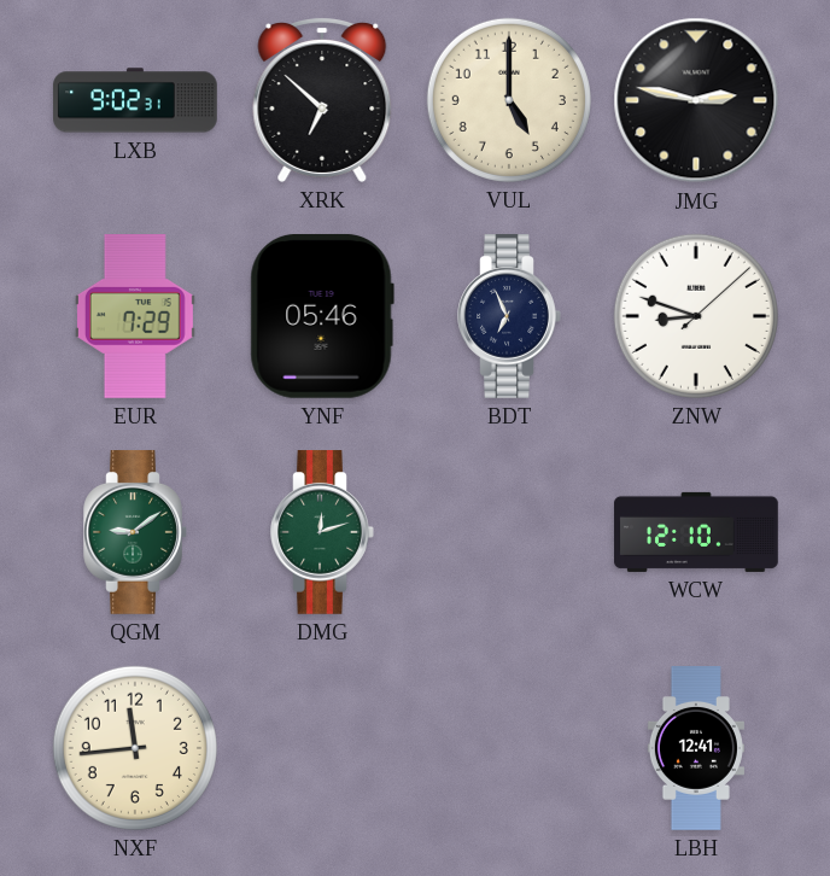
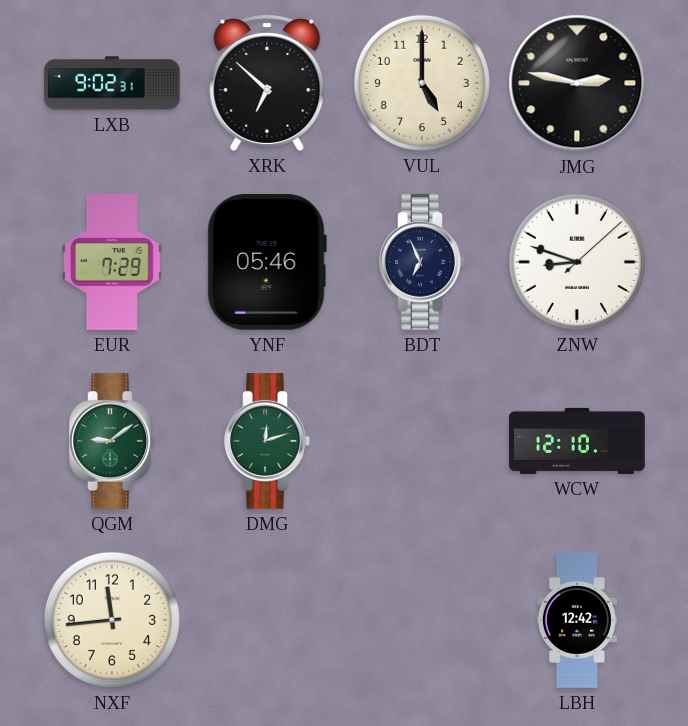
LBH: 12:41 -> 12:42 (577, 620)
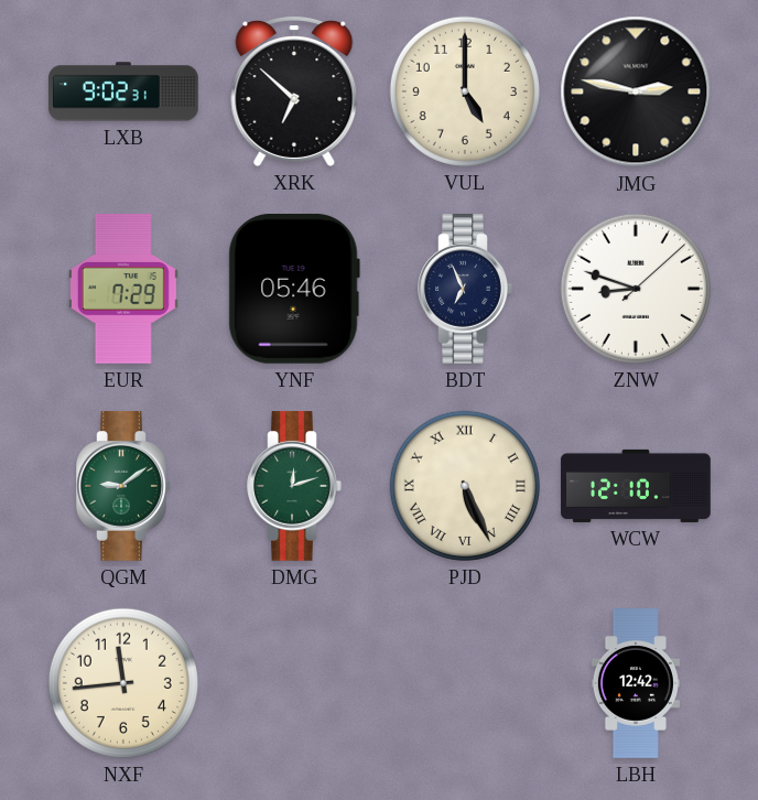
PJD: none -> 5:26 (465, 486)
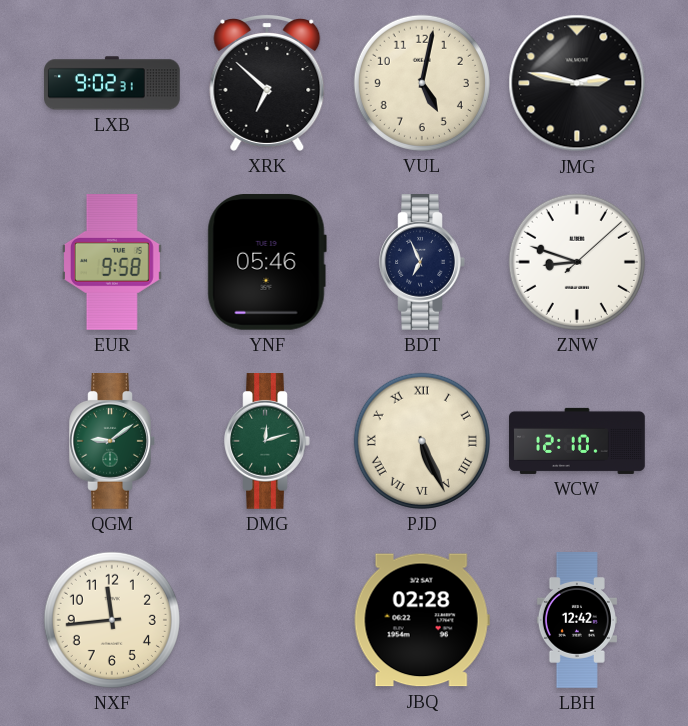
VUL: 5:00 -> 5:02 (422, 83)
EUR: 7:29 -> 9:58 (112, 263)
JBQ: none -> 02:28 (422, 620)
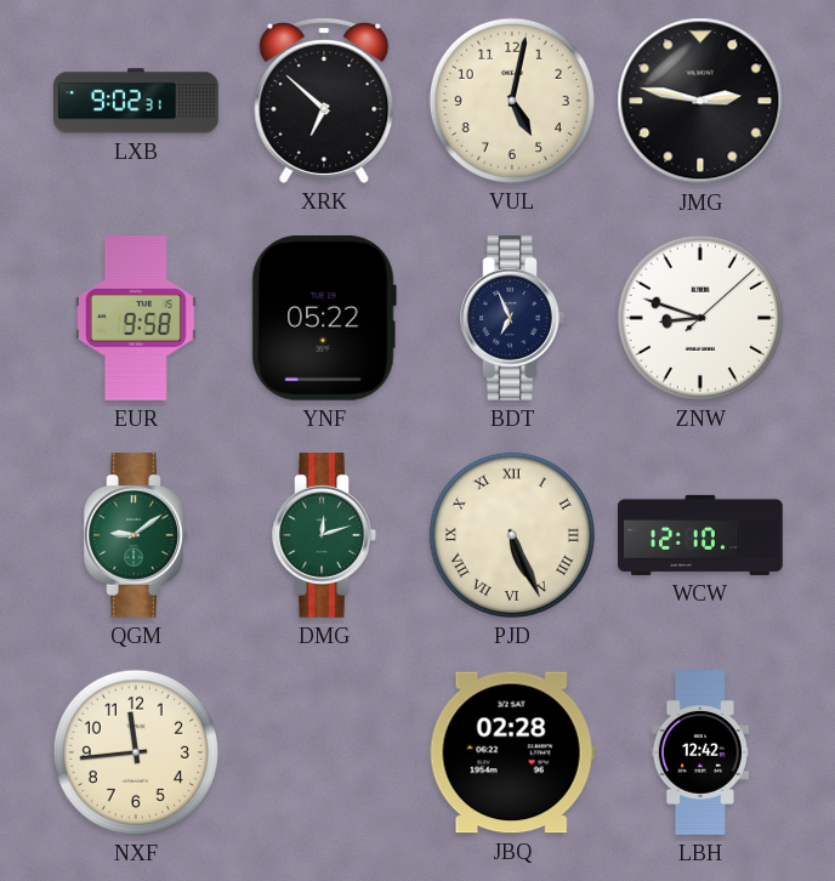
YNF: 05:46 -> 05:22 (324, 318)
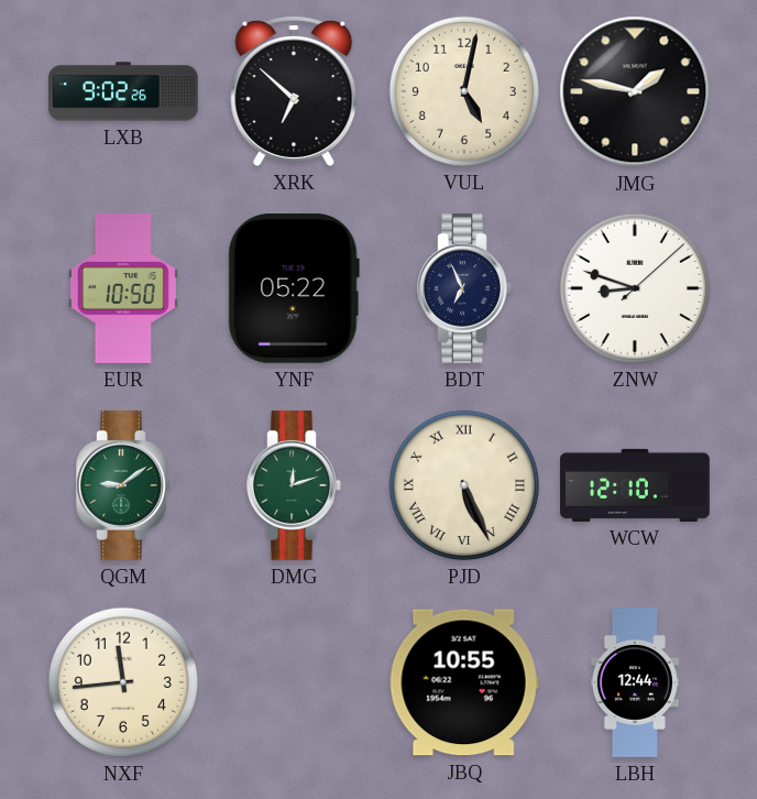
LXB: 9:02:31 -> 9:02:26 (123, 91)
JMG: 2:47 -> 1:47 (635, 91)
EUR: 9:58 -> 10:50 (123, 289)
JBQ: 02:28 -> 10:55 (464, 682)
LBH: 12:42 -> 12:44 (635, 682)
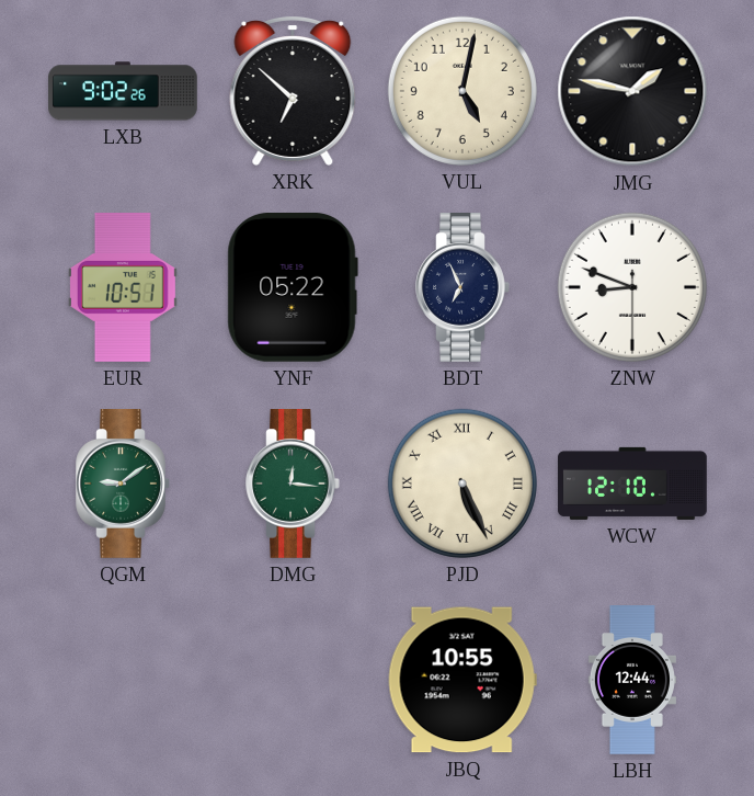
EUR: 10:50 -> 10:51 (123, 288)
ZNW: 8:48:08 -> 8:48:30 (632, 287)
DMG: 12:12 -> 12:16 (293, 485)
NXF: 11:44 -> none (123, 682)
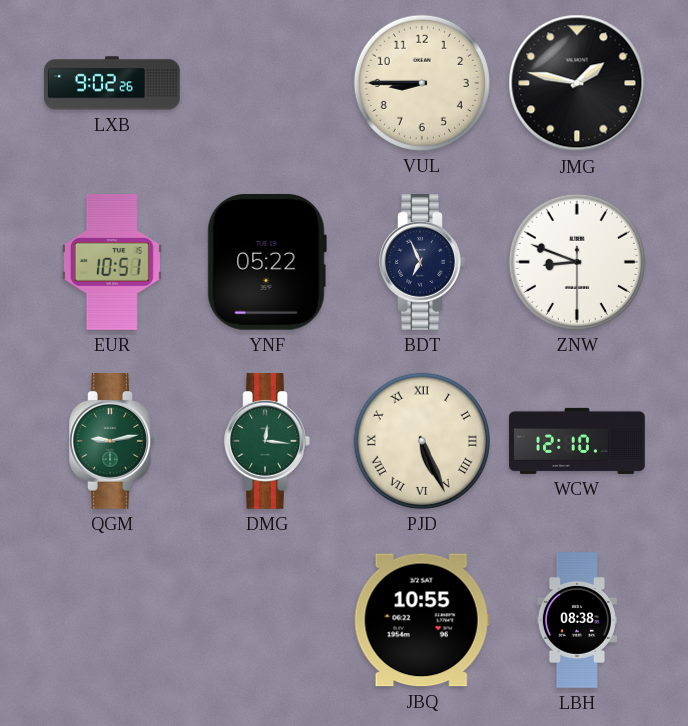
XRK: 6:52 -> none (293, 91)
VUL: 5:02 -> 8:45 (422, 83)
QGM: 9:09 -> 9:13 (112, 442)
LBH: 12:44 -> 08:38 (577, 620)
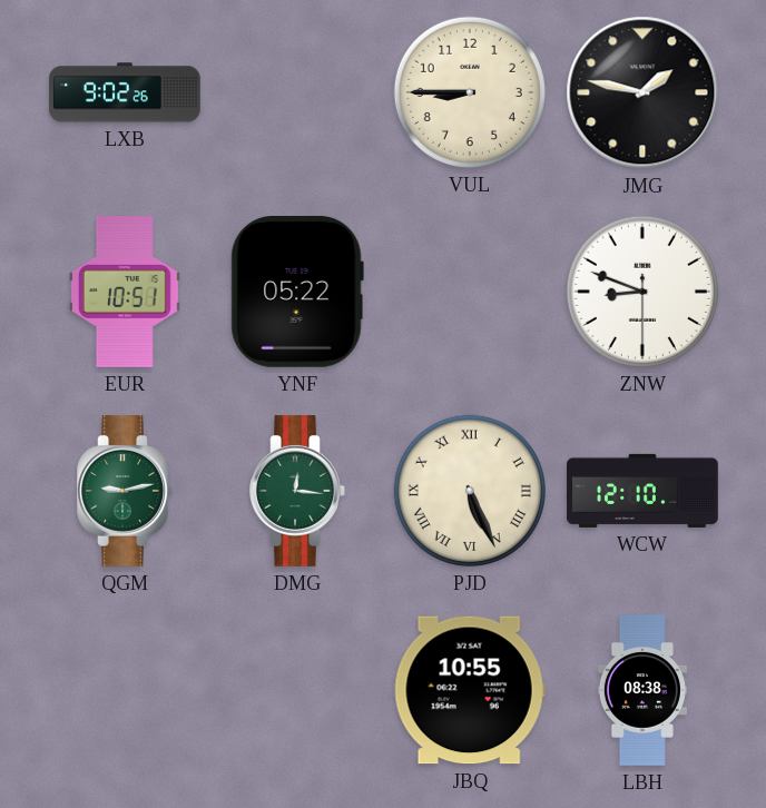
BDT: 6:56 -> none (422, 263)
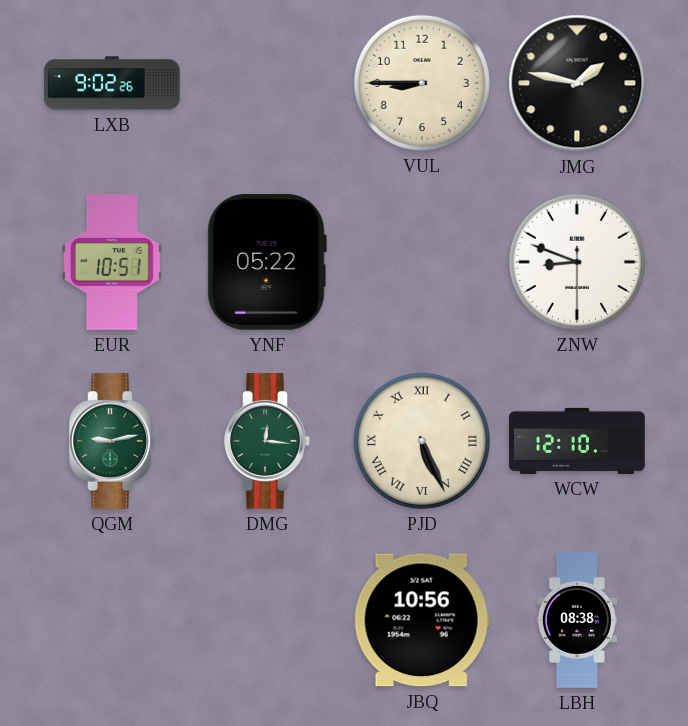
JBQ: 10:55 -> 10:56 (422, 620)
